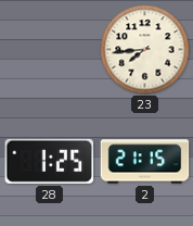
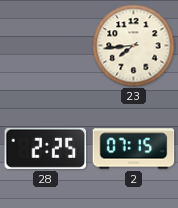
28: 1:25 -> 2:25 (46, 148)
2: 21:15 -> 07:15 (134, 149)
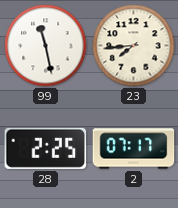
99: none -> 11:28 (46, 46)
2: 07:15 -> 07:17 (134, 149)
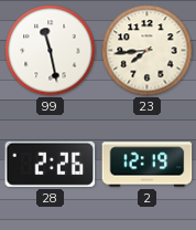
28: 2:25 -> 2:26 (51, 164)
2: 07:17 -> 12:19 (148, 165)
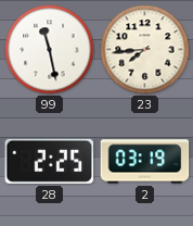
28: 2:26 -> 2:25 (50, 161)
2: 12:19 -> 03:19 (145, 162)
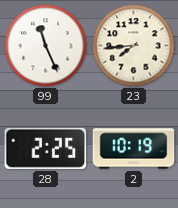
99: 11:28 -> 11:26 (46, 46)
2: 03:19 -> 10:19 (134, 149)
